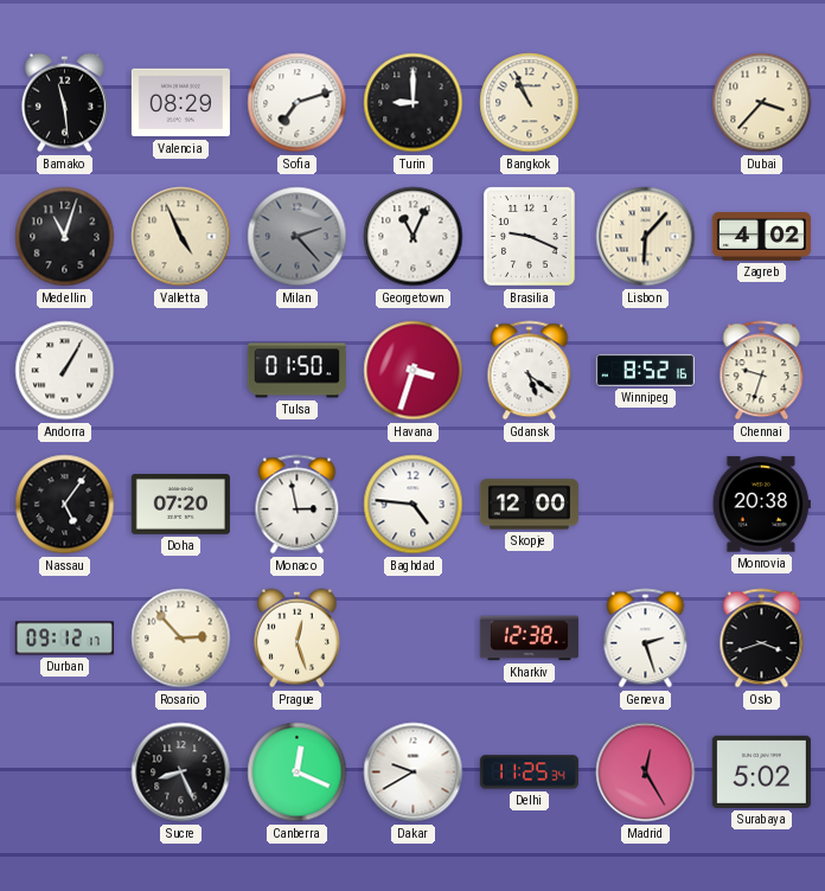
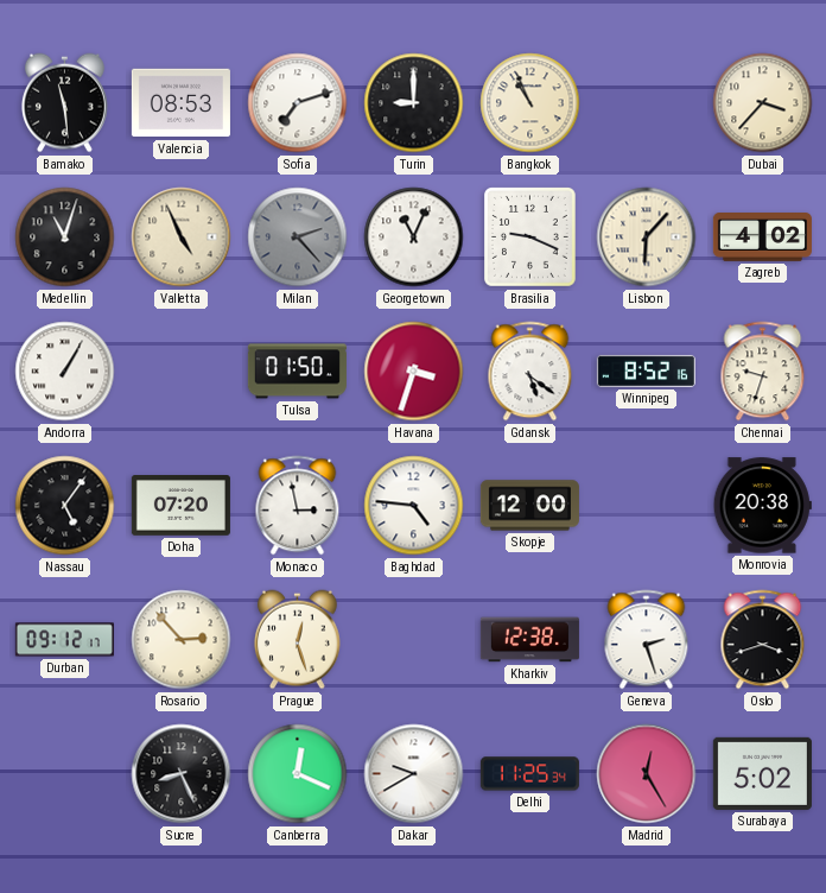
Valencia: 08:29 -> 08:53 (180, 103)
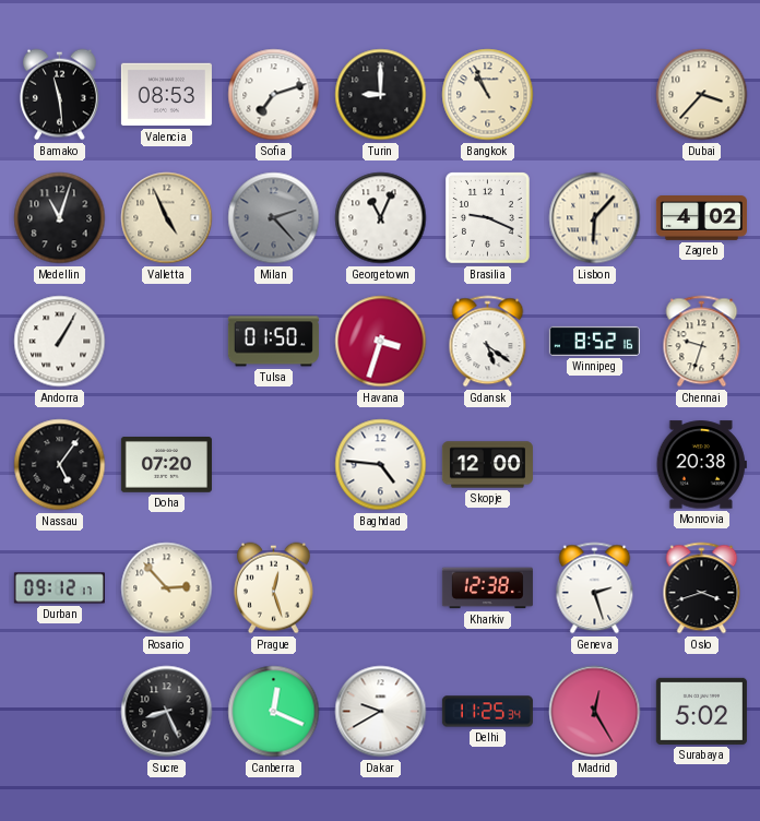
Monaco: 2:58 -> none (298, 506)
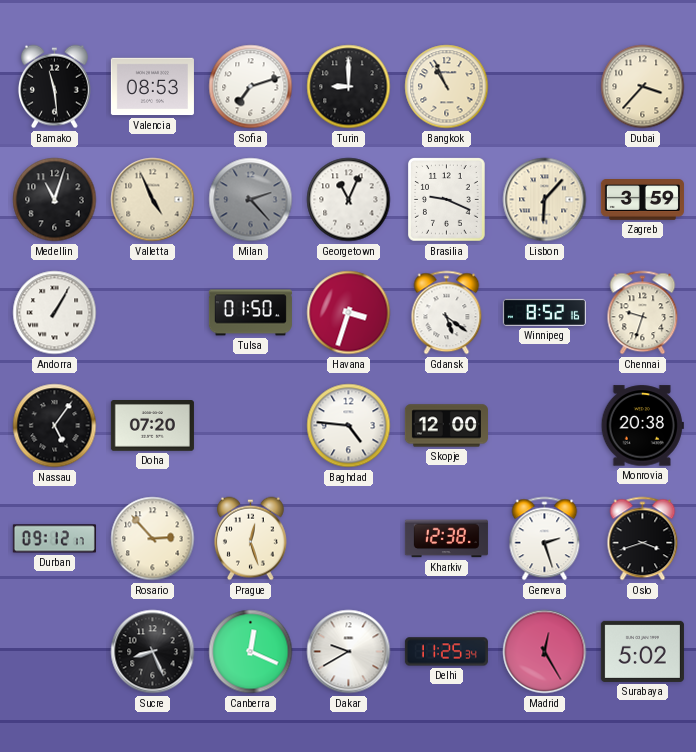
Zagreb: 4:02 -> 3:59 (642, 200)
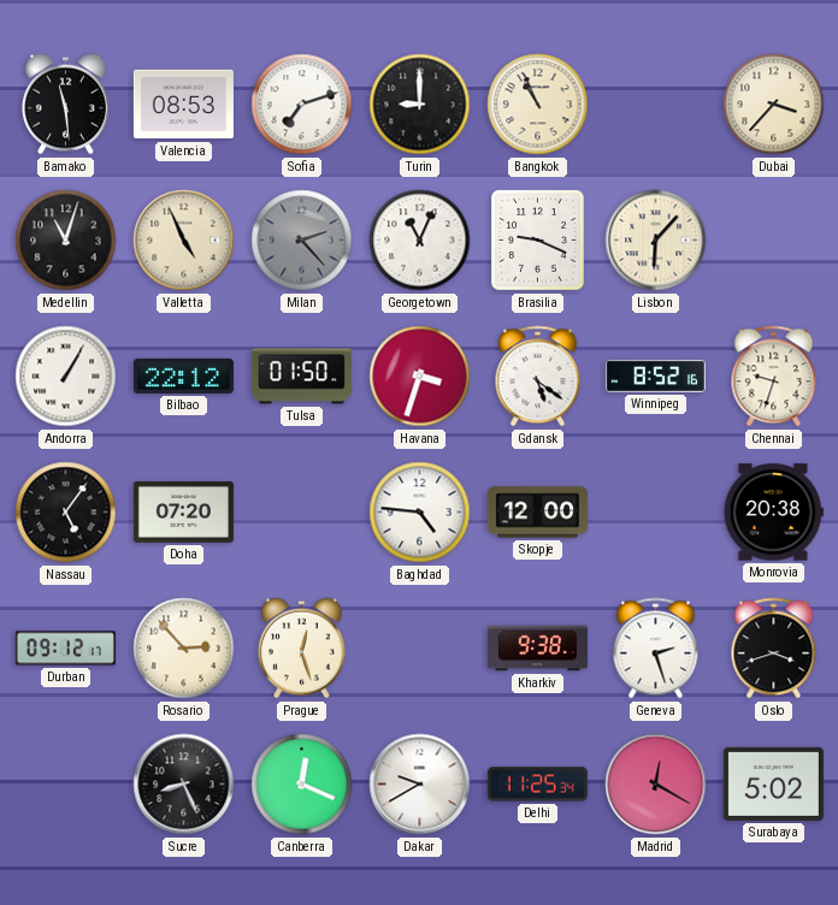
Zagreb: 3:59 -> none (642, 200)
Bilbao: none -> 22:12 (183, 375)
Kharkiv: 12:38 -> 9:38 (537, 649)
Madrid: 12:25 -> 12:20 (656, 785)
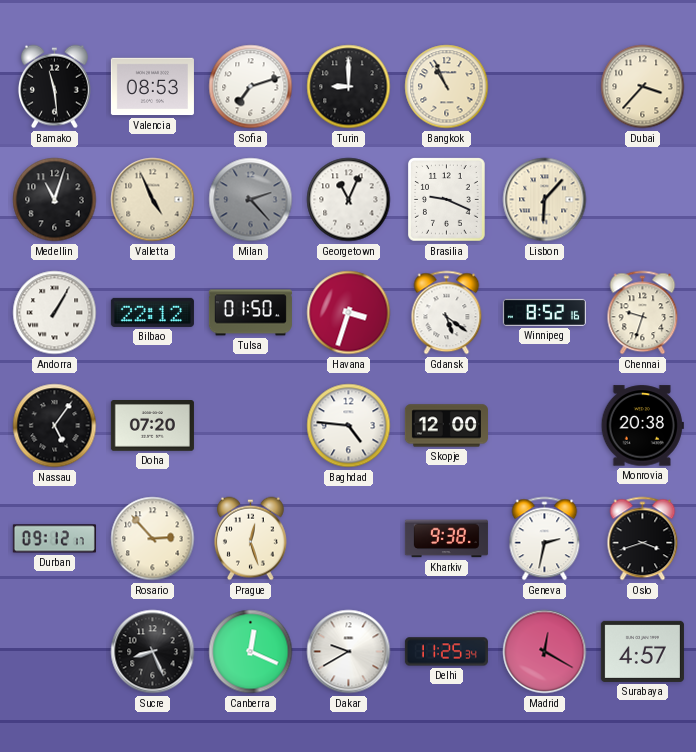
Geneva: 2:27 -> 2:32 (545, 539)
Surabaya: 5:02 -> 4:57 (642, 651)
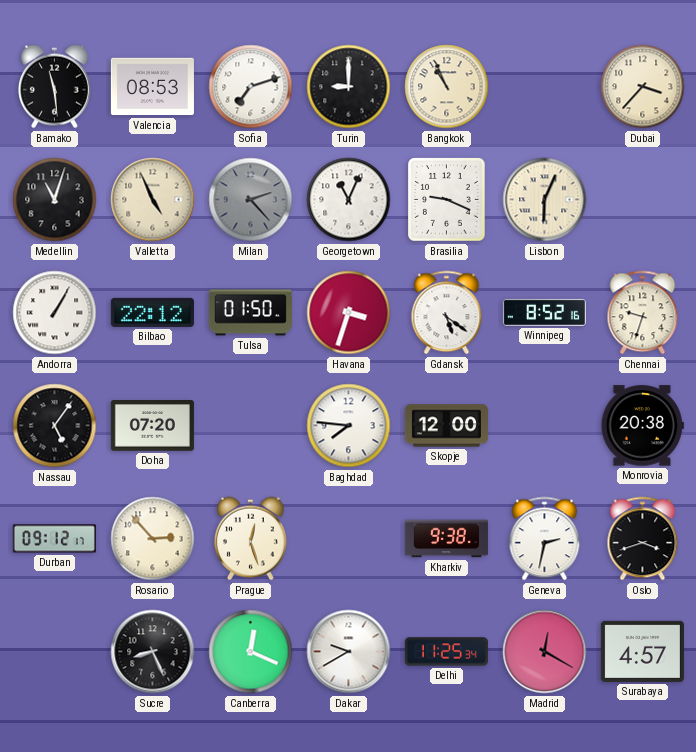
Lisbon: 6:07 -> 6:04 (545, 200)
Baghdad: 4:46 -> 7:46 (349, 426)
